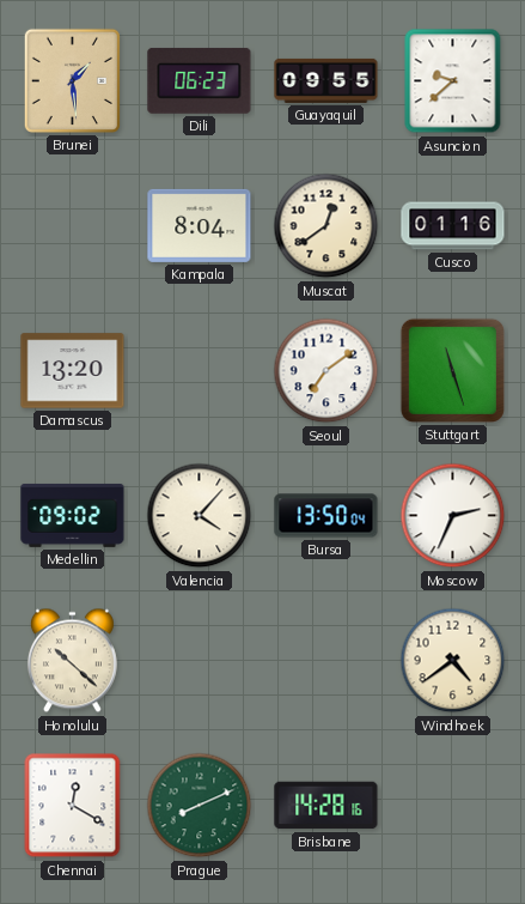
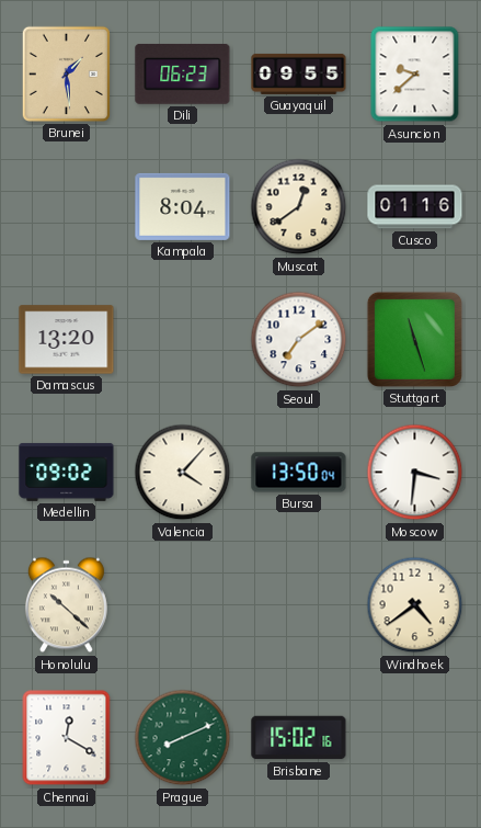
Moscow: 2:34 -> 3:31 (415, 473)
Brisbane: 14:28 -> 15:02 (299, 738)
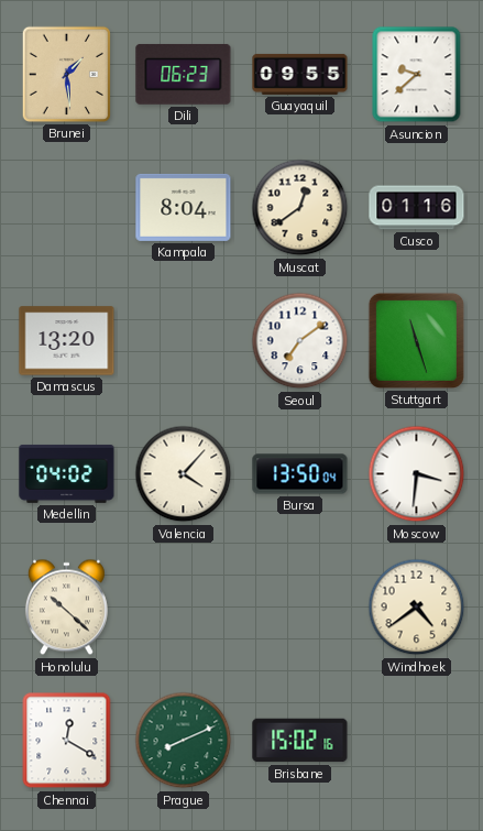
Medellin: 09:02 -> 04:02 (67, 473)
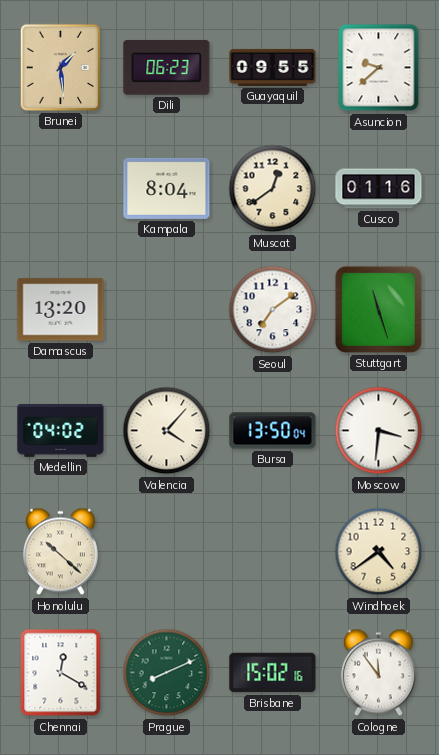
Cologne: none -> 11:54 (378, 673)
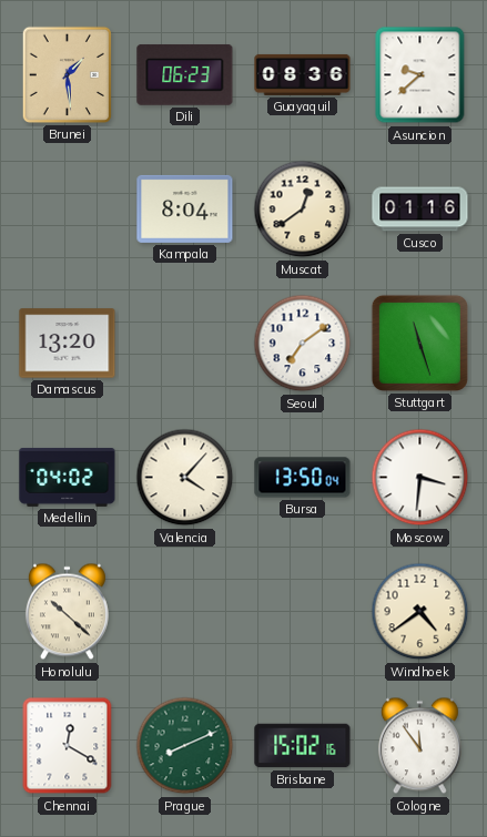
Guayaquil: 09:55 -> 08:36 (303, 74)
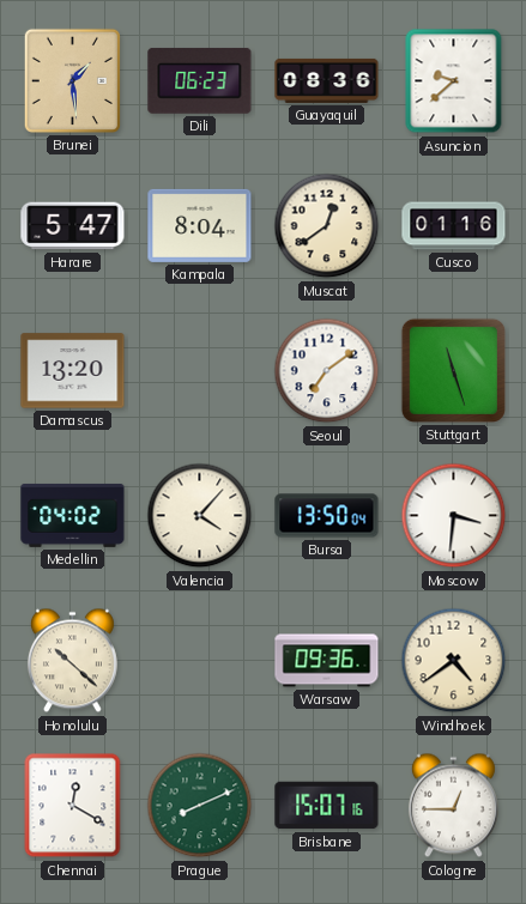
Harare: none -> 5:47 (73, 226)
Warsaw: none -> 09:36 (327, 661)
Brisbane: 15:02 -> 15:07 (327, 806)
Cologne: 11:54 -> 12:45 (453, 806)
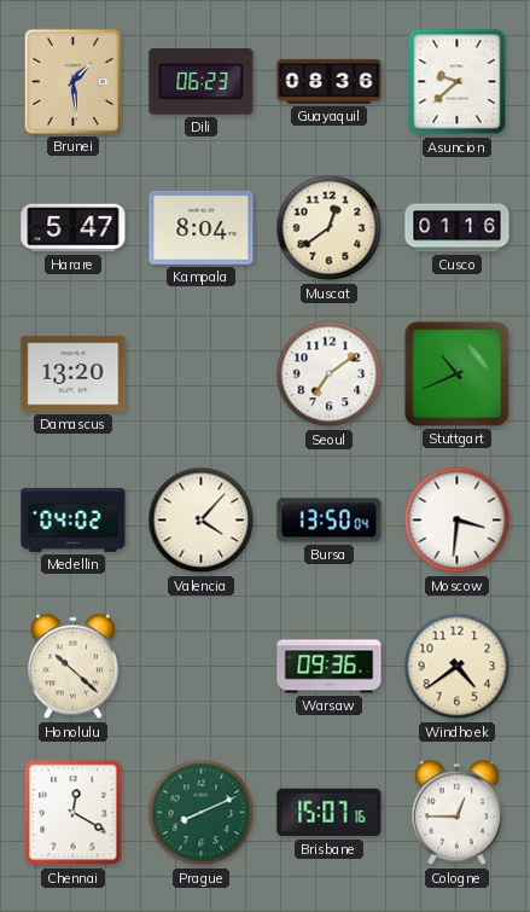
Stuttgart: 11:27 -> 10:41 (456, 373)
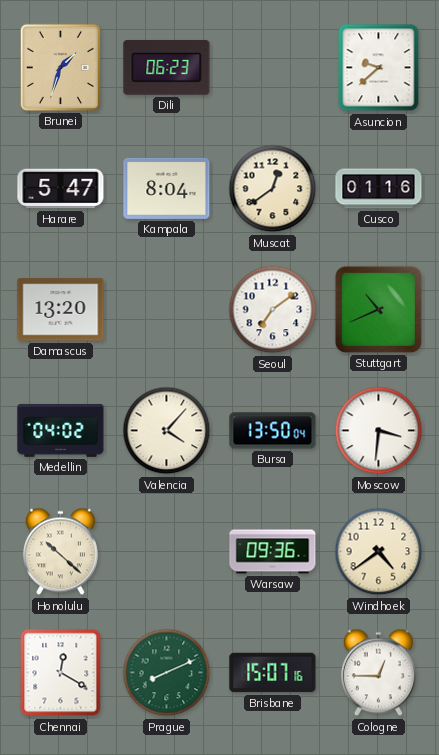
Brunei: 1:29 -> 1:33 (60, 67)
Guayaquil: 08:36 -> none (330, 81)
